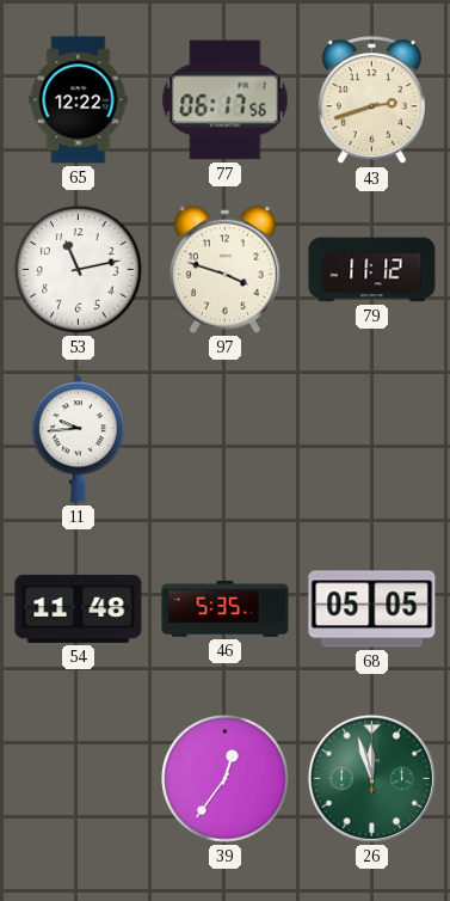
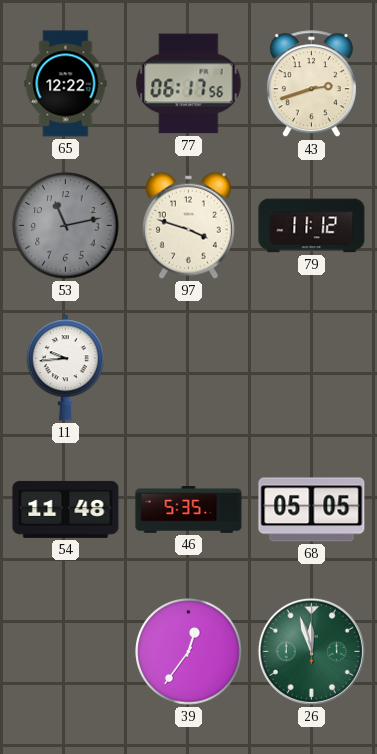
53 dial: white -> grey (66, 226)
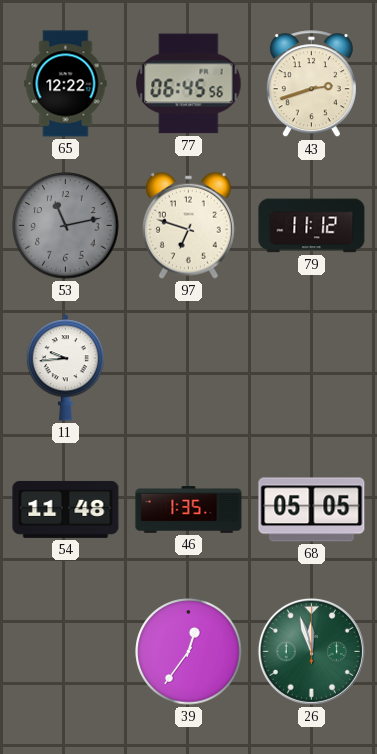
77: 06:17 -> 06:45 (189, 84)
97: 3:48 -> 6:48 (188, 225)
46: 5:35 -> 1:35 (189, 510)
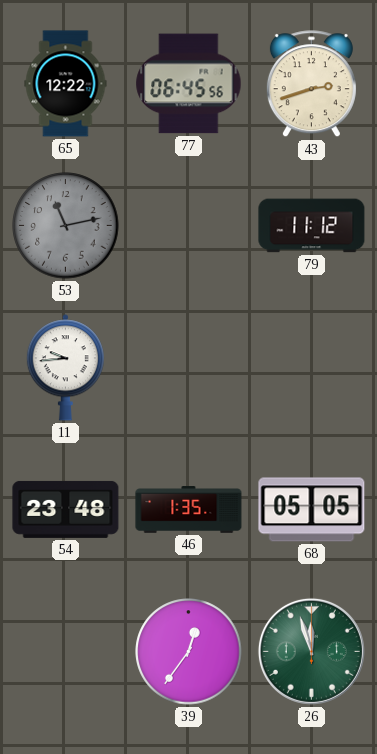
97: 6:48 -> none (188, 225)
54: 11:48 -> 23:48 (66, 509)
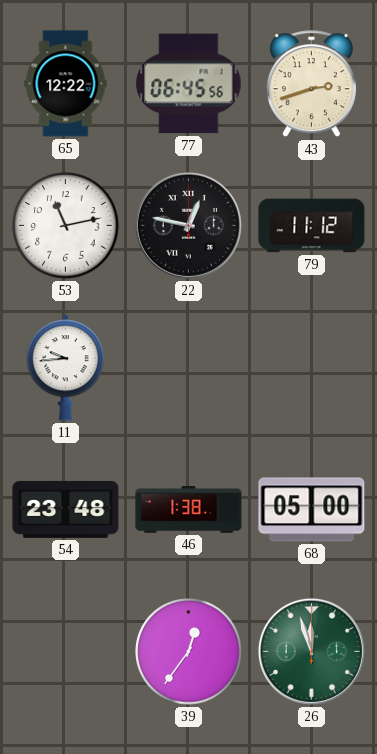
53 dial: grey -> white (66, 226)
22: none -> 12:47 (188, 225)
46: 1:35 -> 1:38 (189, 510)
68: 05:05 -> 05:00 (312, 510)
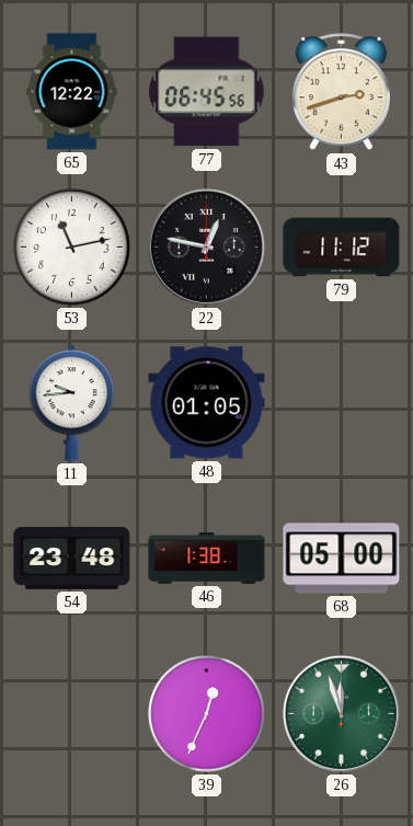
48: none -> 01:05 (207, 403)
39: 12:36 -> 12:34 (207, 714)
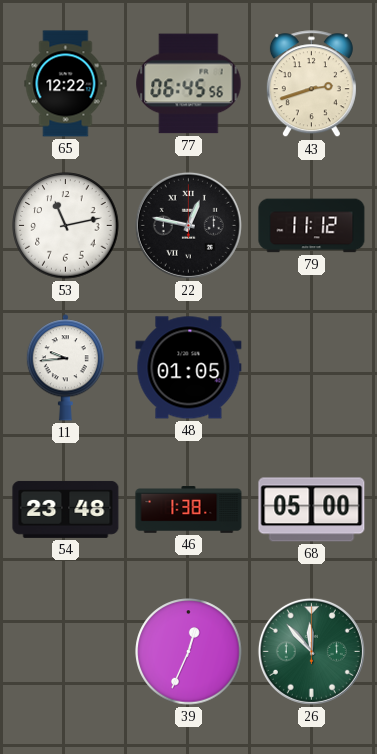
26: 11:57 -> 11:53 (311, 651)
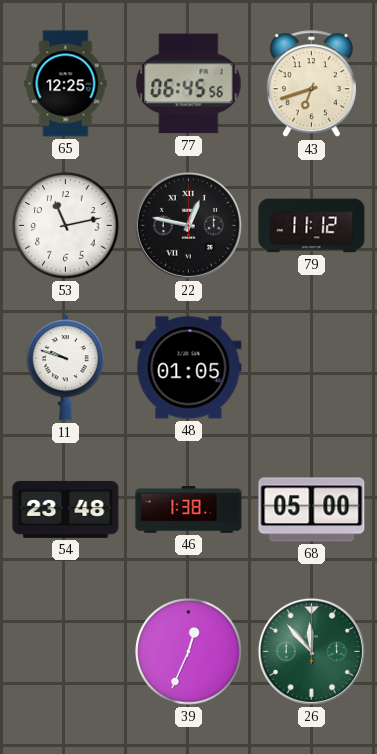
65: 12:22 -> 12:25 (66, 84)
43: 2:42 -> 6:42 (311, 84)
11: 9:44 -> 9:48 (65, 368)
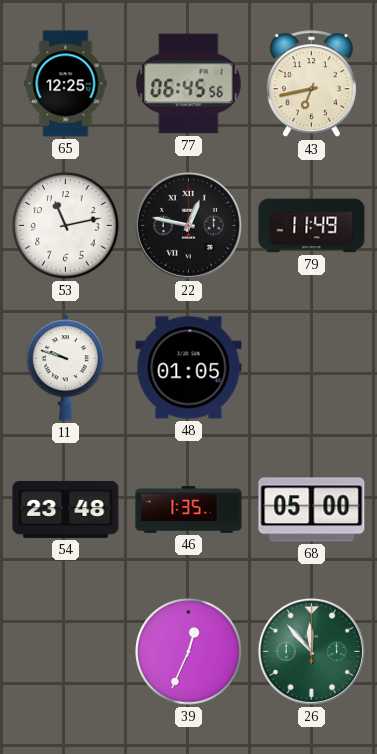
43: 6:42 -> 6:43 (311, 84)
79: 11:12 -> 11:49 (312, 226)
46: 1:38 -> 1:35 (189, 510)
